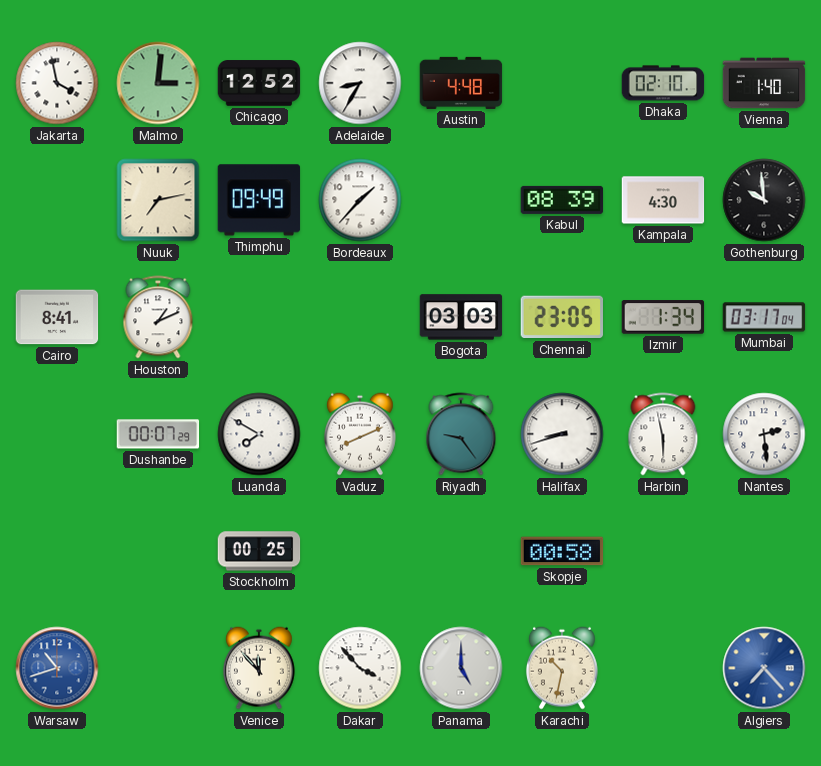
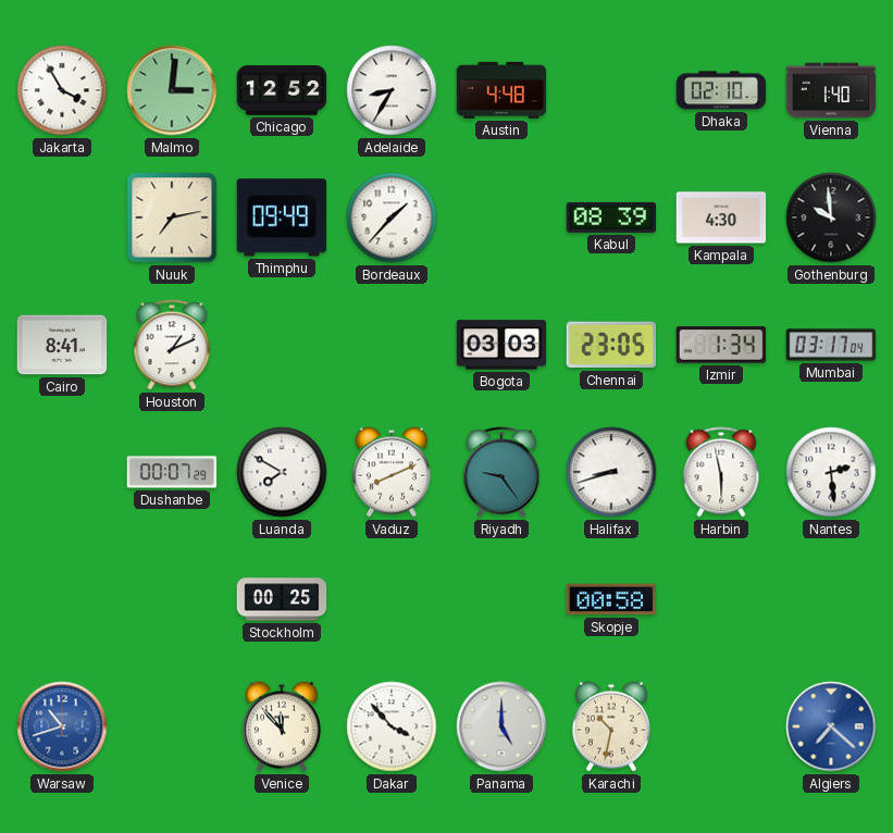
Jakarta: 3:58 -> 3:55 (62, 90)
Algiers: 7:23 -> 7:22 (831, 726)
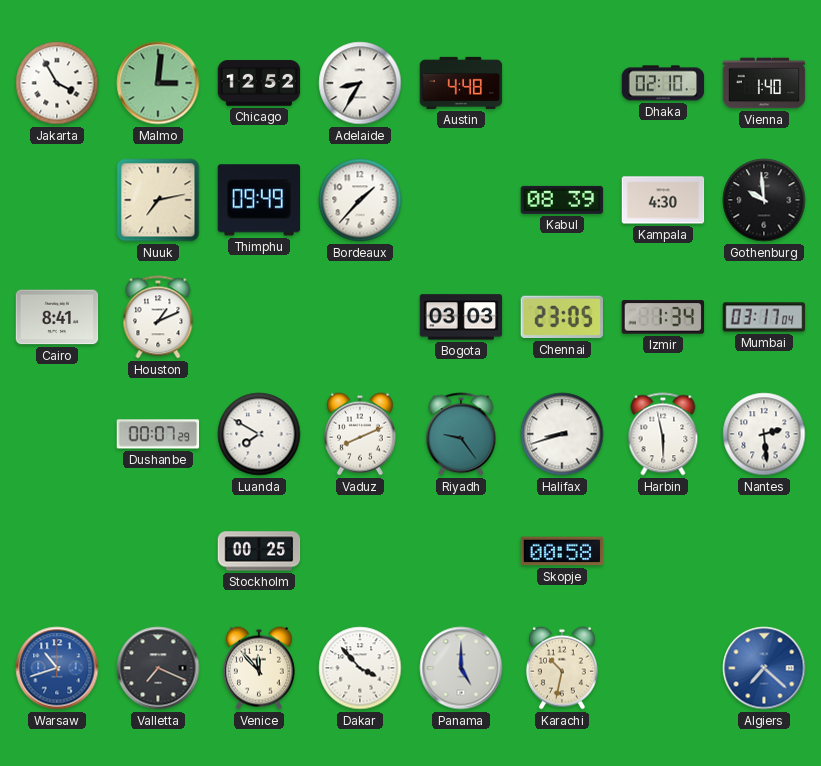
Valletta: none -> 7:19 (158, 668)
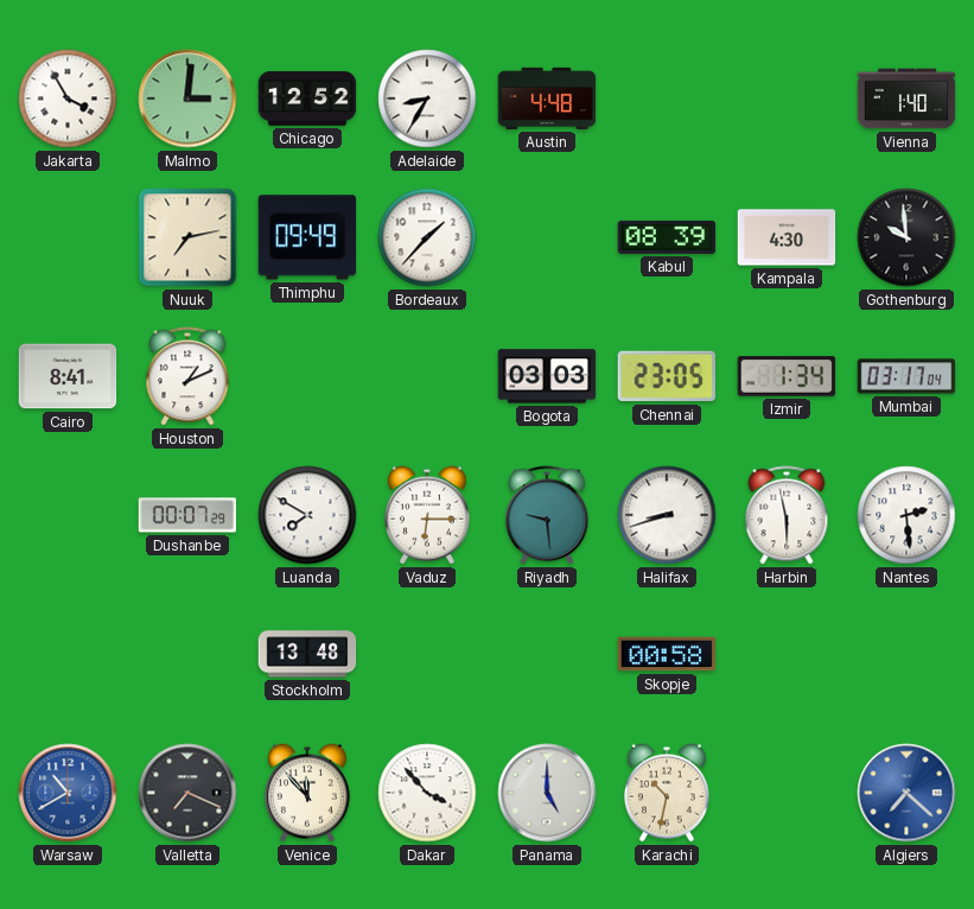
Dhaka: 02:10 -> none (663, 83)
Vaduz: 8:11 -> 6:15 (427, 515)
Riyadh: 9:24 -> 9:29 (547, 515)
Stockholm: 00:25 -> 13:48 (307, 654)
Warsaw: 10:42 -> 10:40 (68, 793)
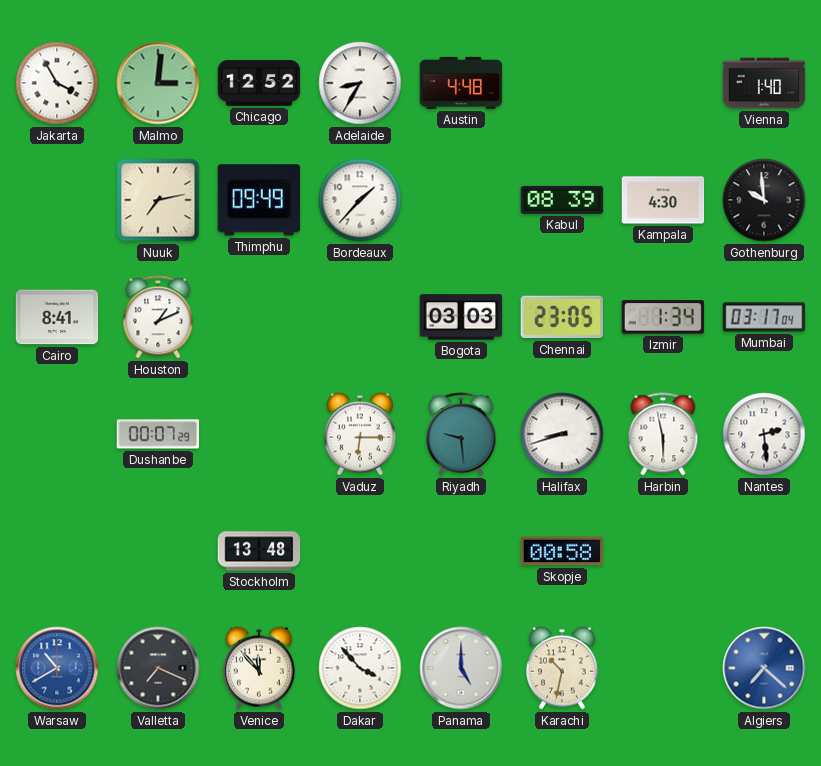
Luanda: 7:50 -> none (307, 515)
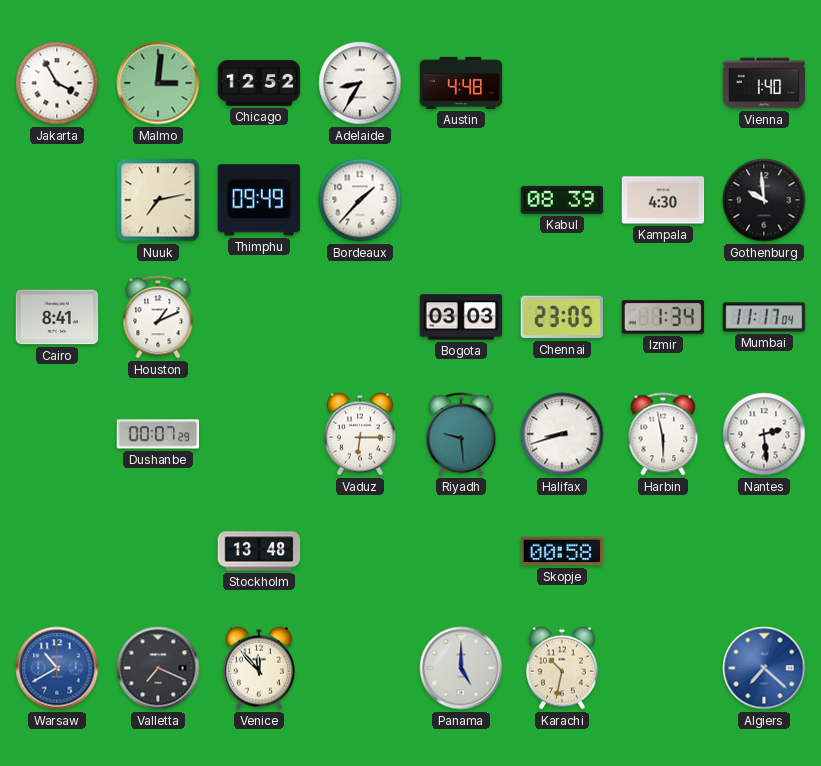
Mumbai: 03:17 -> 11:17 (764, 317)
Dakar: 3:53 -> none (360, 668)
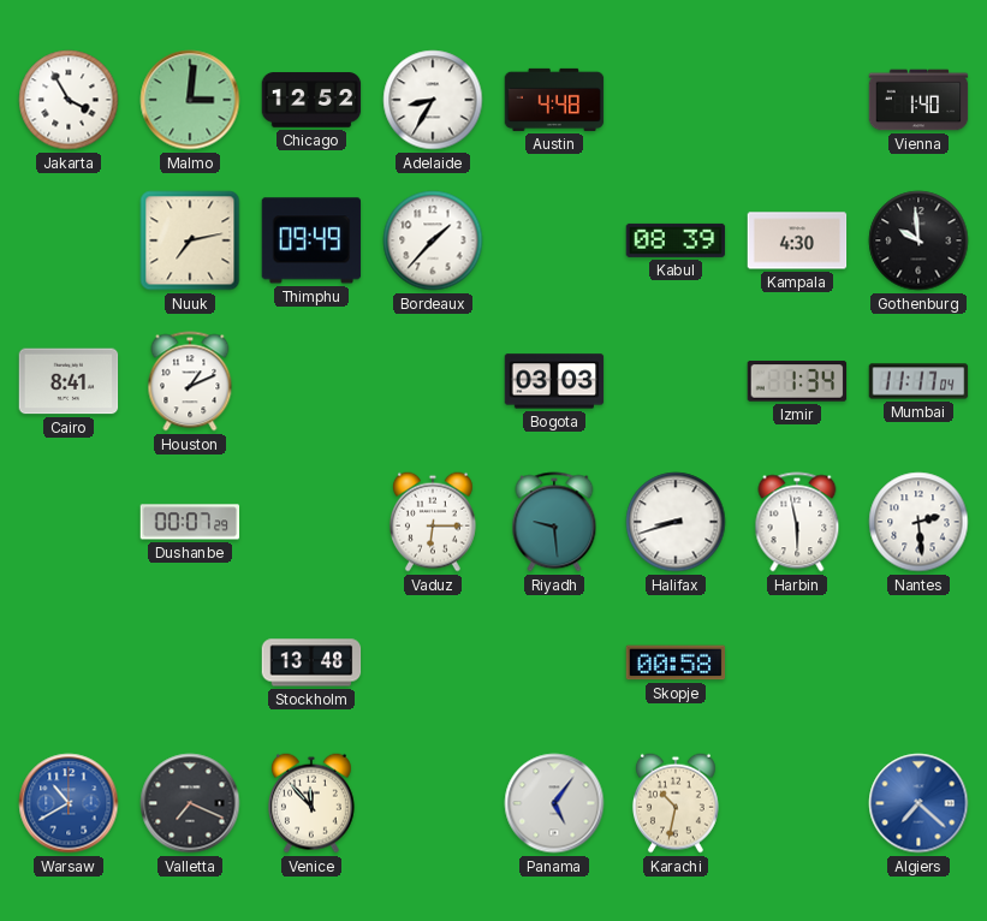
Chennai: 23:05 -> none (561, 317)
Panama: 5:00 -> 5:06 (554, 803)
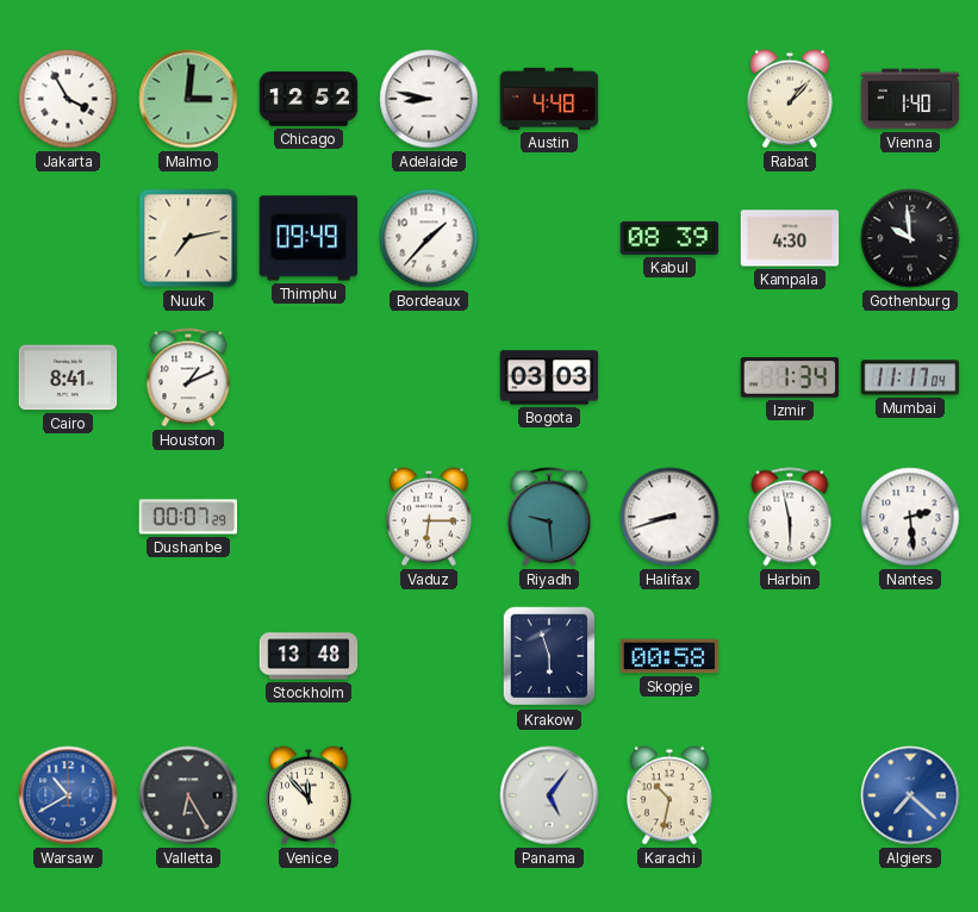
Adelaide: 8:35 -> 8:47 (429, 99)
Rabat: none -> 1:07 (790, 99)
Krakow: none -> 5:57 (549, 656)
Valletta: 7:19 -> 6:25 (188, 795)
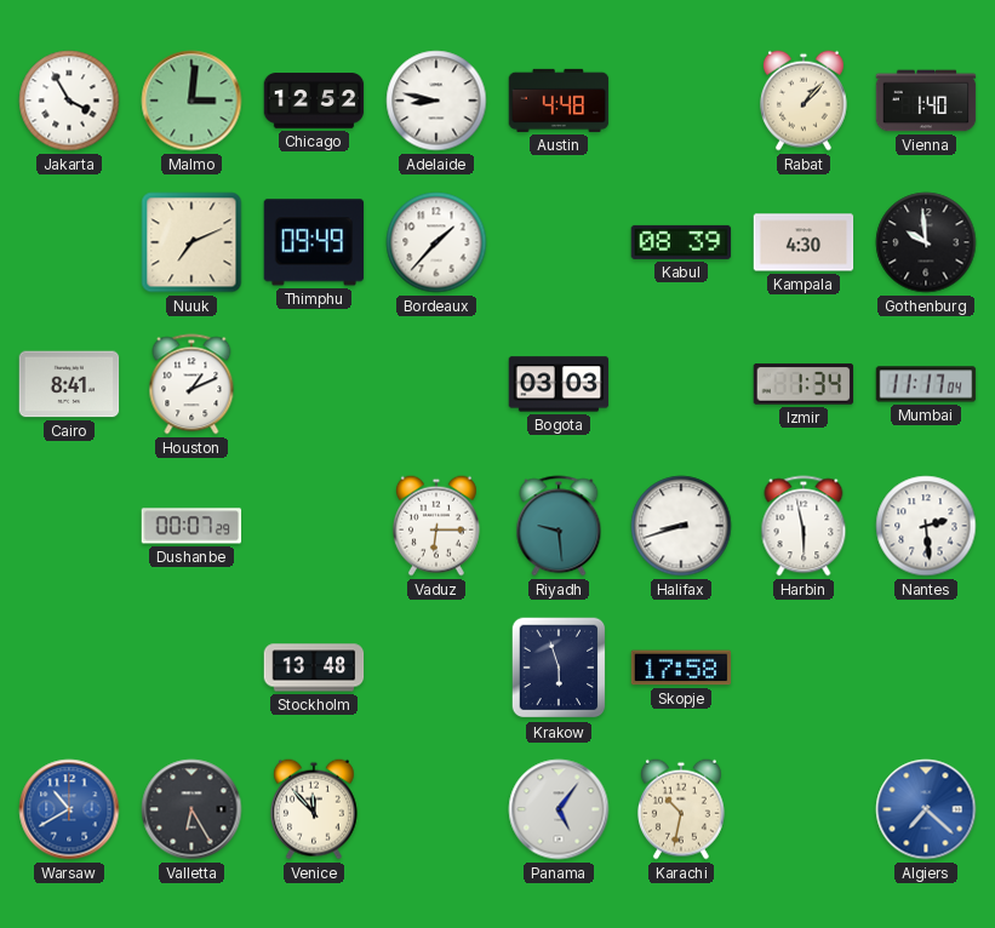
Nuuk: 7:13 -> 7:11 (191, 242)
Skopje: 00:58 -> 17:58 (681, 668)
